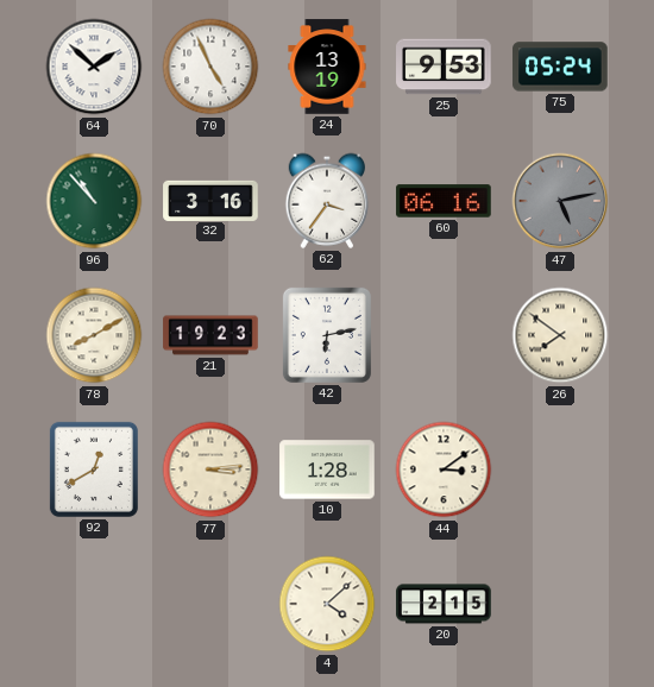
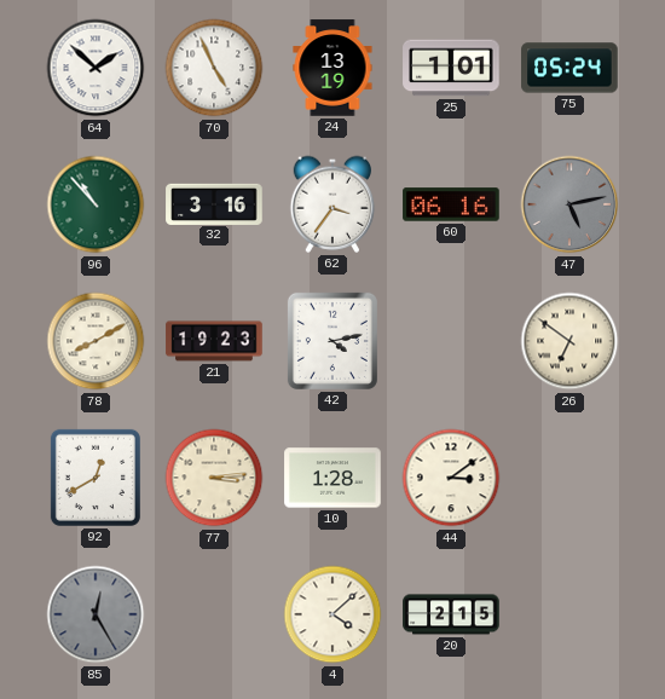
25: 9:53 -> 1:01 (451, 68)
42: 6:13 -> 4:13 (332, 341)
26: 7:51 -> 6:51 (569, 341)
85: none -> 12:25 (96, 614)
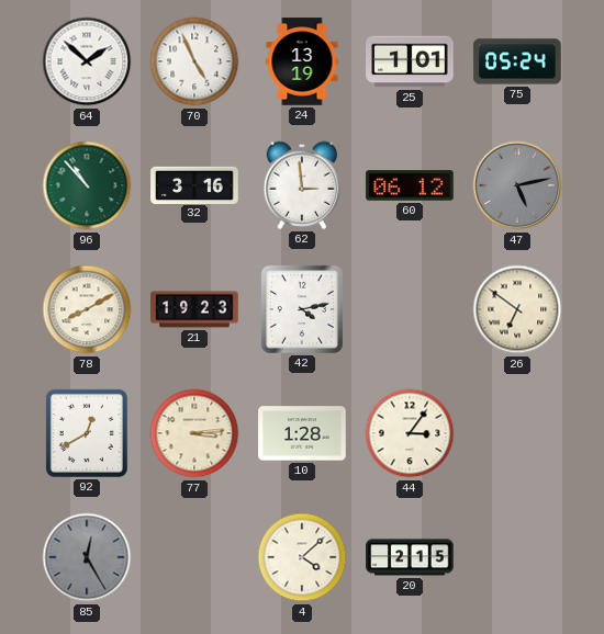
62: 3:36 -> 2:59 (302, 185)
60: 06:16 -> 06:12 (410, 185)
44: 3:09 -> 3:06 (410, 433)
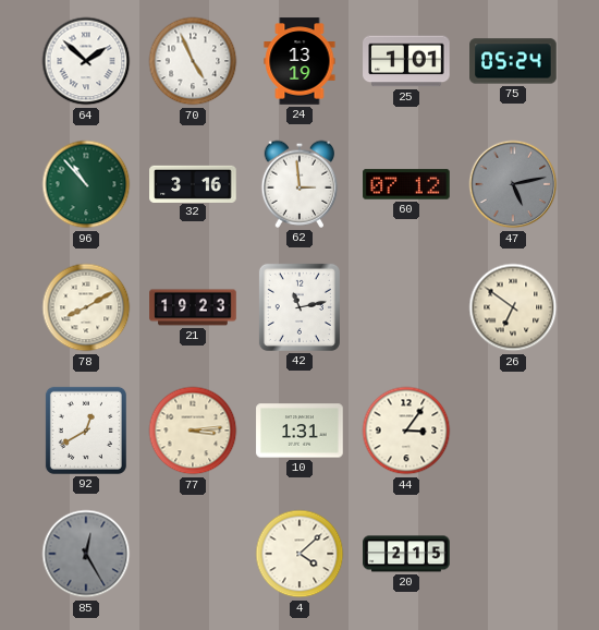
60: 06:12 -> 07:12 (406, 184)
42: 4:13 -> 11:13 (299, 307)
10: 1:28 -> 1:31 (299, 431)
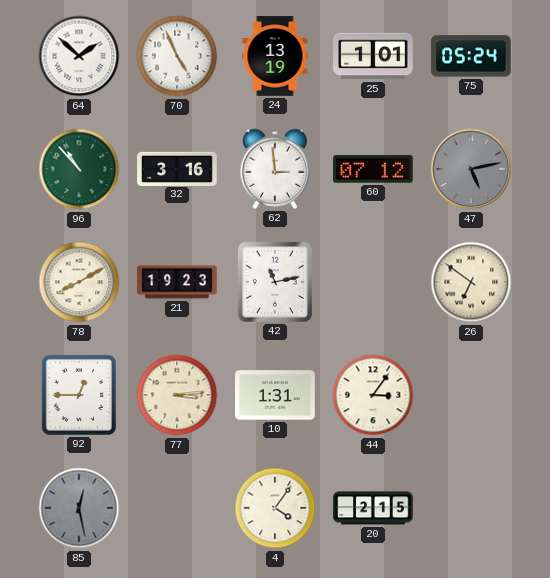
92: 12:40 -> 12:45 (79, 395)
85: 12:25 -> 12:28 (79, 508)
4: 4:08 -> 4:06 (275, 508)
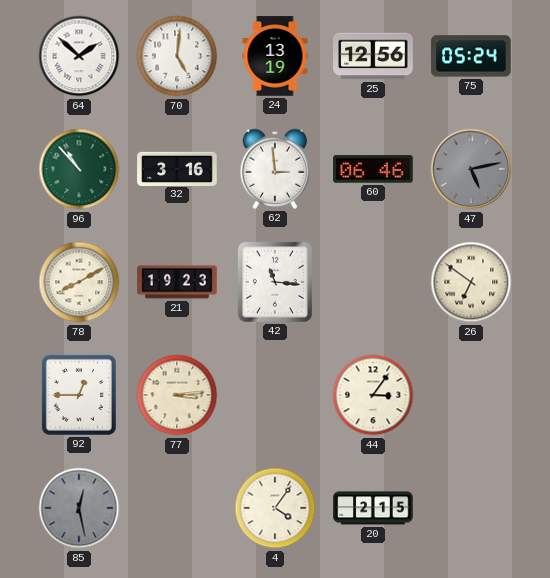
70: 4:56 -> 5:01 (177, 56)
25: 1:01 -> 12:56 (373, 56)
60: 07:12 -> 06:46 (373, 169)
42: 11:13 -> 11:16 (275, 282)
10: 1:31 -> none (275, 395)
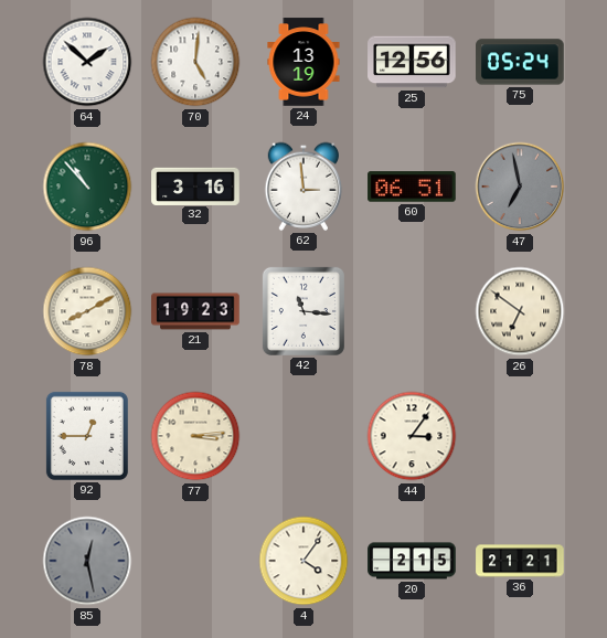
60: 06:46 -> 06:51 (412, 187)
47: 5:13 -> 6:58 (520, 187)
36: none -> 21:21 (520, 561)
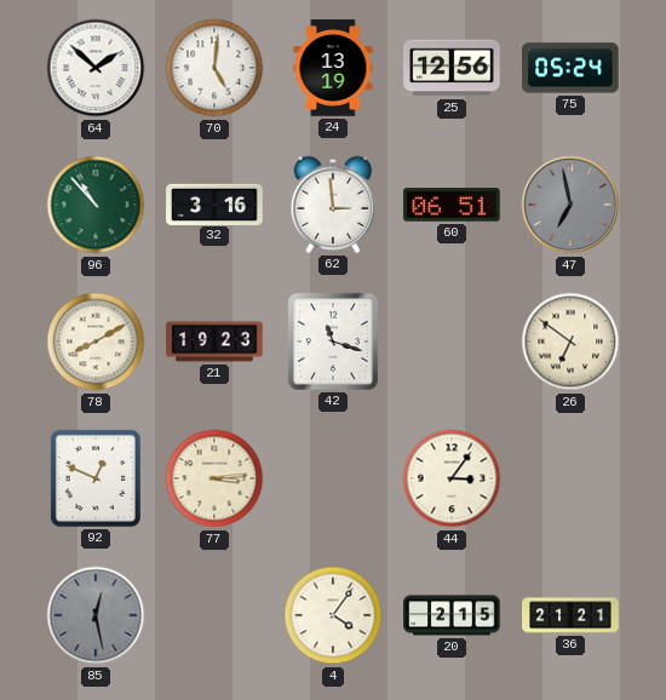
42: 11:16 -> 11:18 (333, 342)
92: 12:45 -> 12:49 (96, 478)
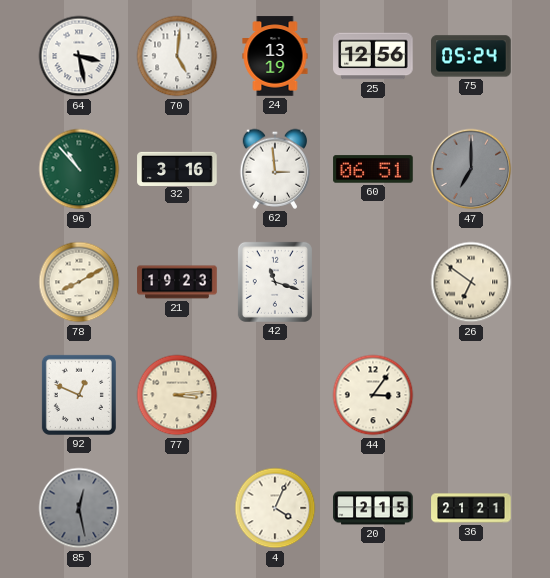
64: 1:52 -> 3:28 (79, 56)
47: 6:58 -> 7:00 (471, 169)
4: 4:06 -> 4:04 (275, 508)
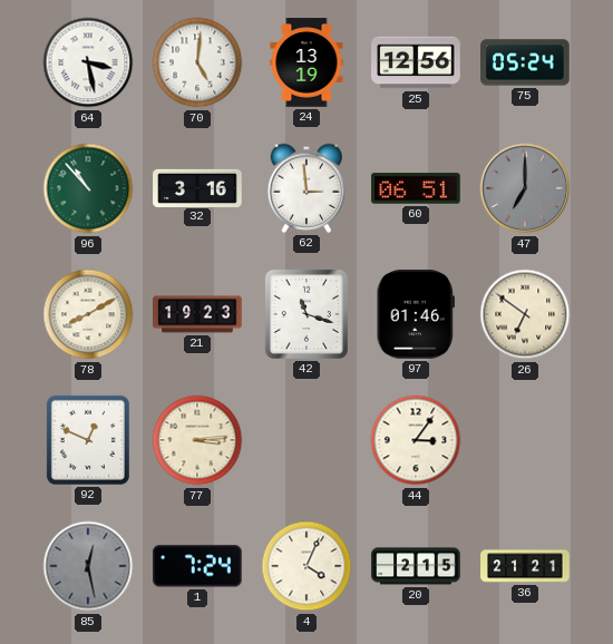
97: none -> 01:46 (416, 314)
1: none -> 7:24 (197, 566)
